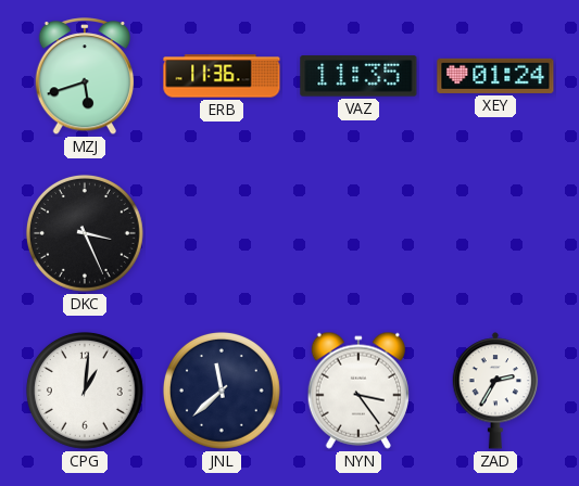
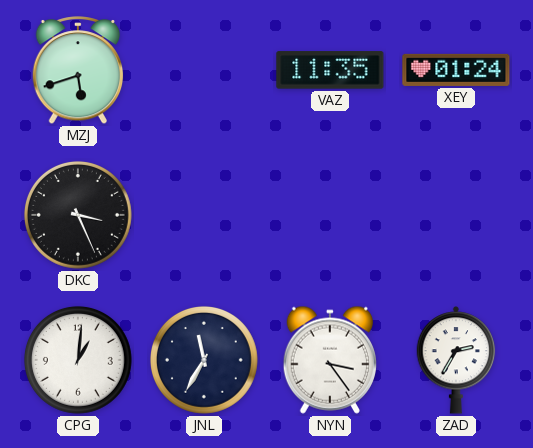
ERB: 11:36 -> none (222, 76)
JNL: 11:38 -> 11:35 (204, 360)
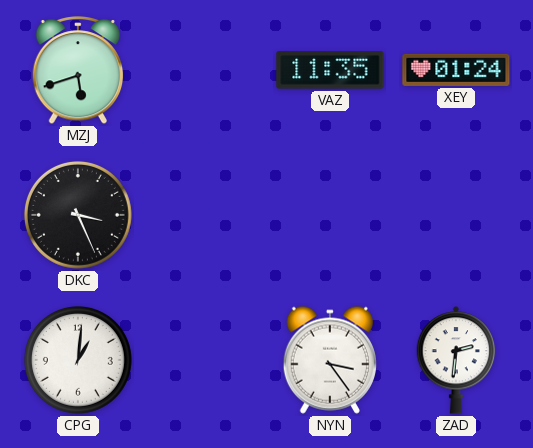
JNL: 11:35 -> none (204, 360)
ZAD: 2:35 -> 2:31 (456, 360)
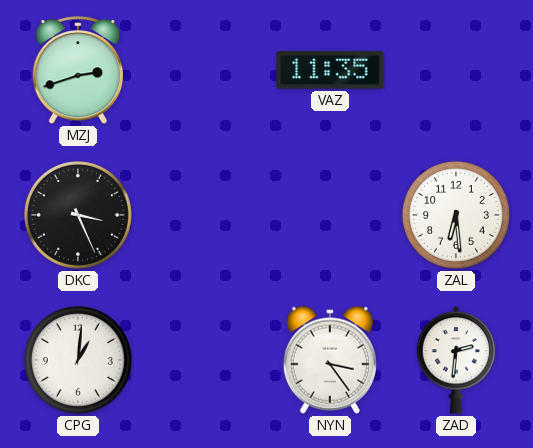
MZJ: 5:42 -> 2:42 (78, 71)
XEY: 01:24 -> none (456, 70)
ZAL: none -> 6:29 (456, 215)
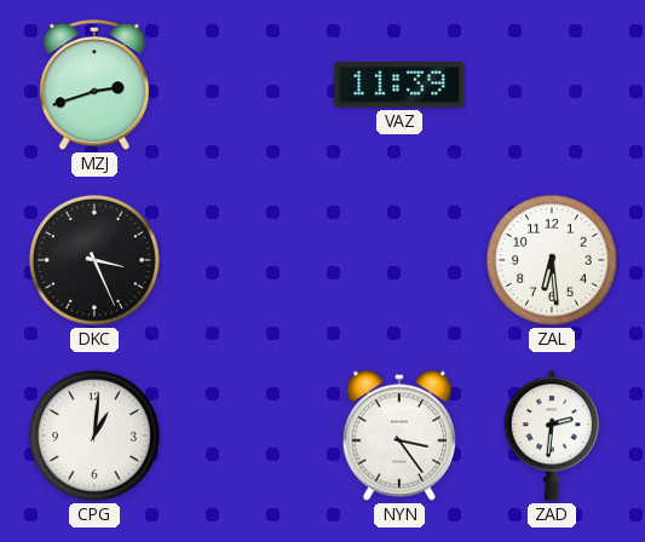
VAZ: 11:35 -> 11:39 (399, 85)
